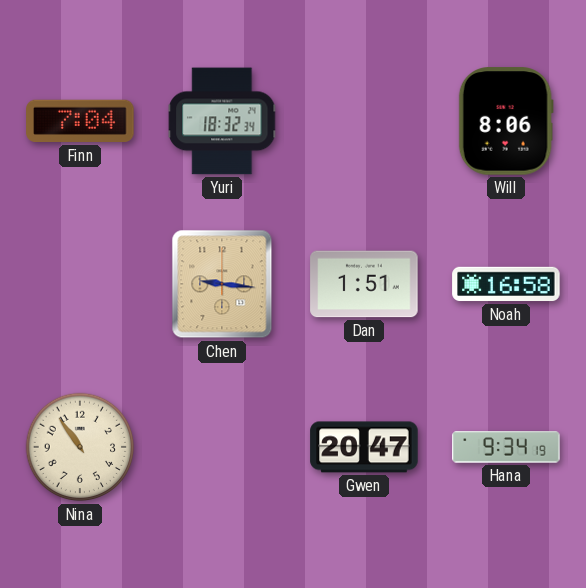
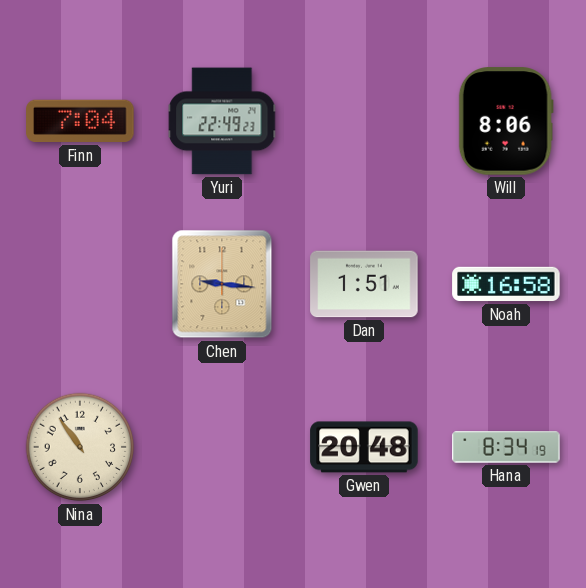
Yuri: 18:32 -> 22:49 (222, 121)
Gwen: 20:47 -> 20:48 (364, 447)
Hana: 9:34 -> 8:34 (506, 447)
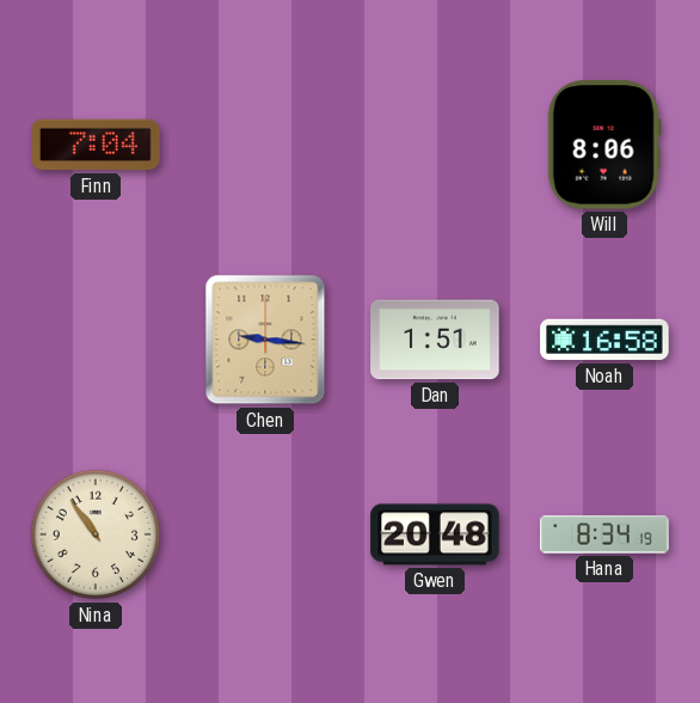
Yuri: 22:49 -> none (222, 121)
